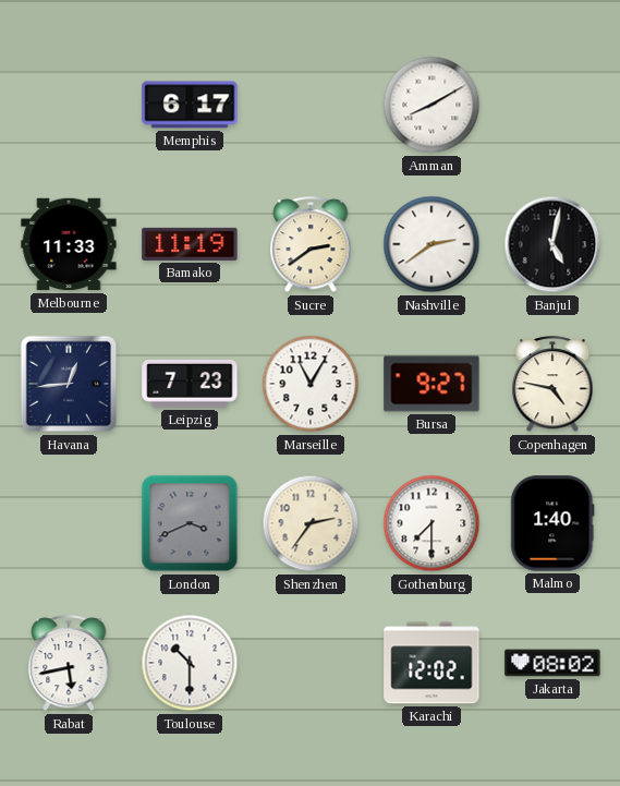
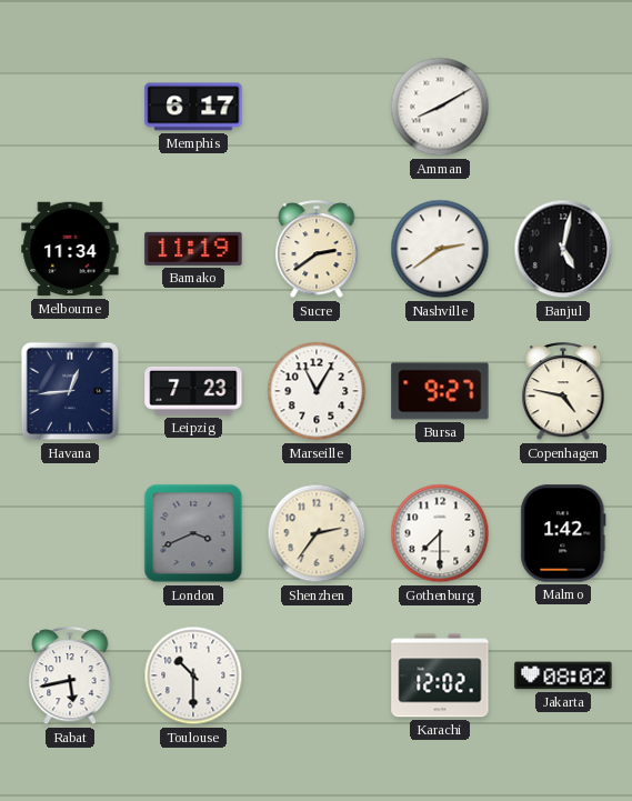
Melbourne: 11:33 -> 11:34 (70, 249)
Malmo: 1:40 -> 1:42 (563, 533)
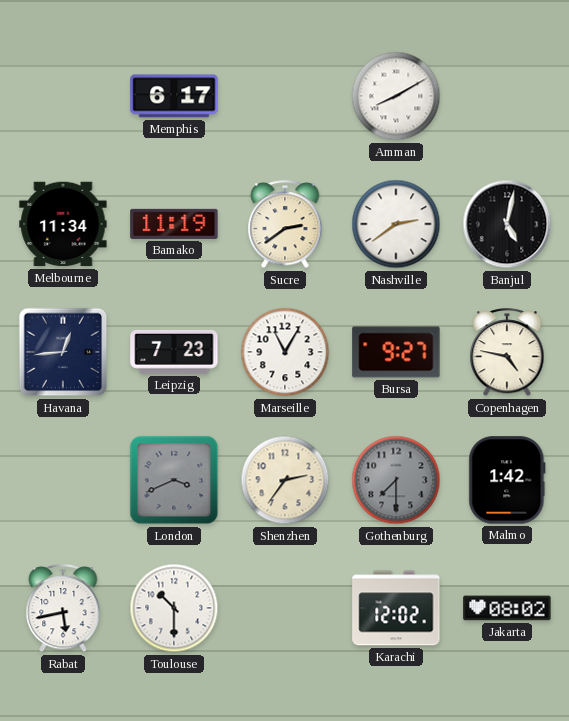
Gothenburg dial: white -> grey (396, 480)
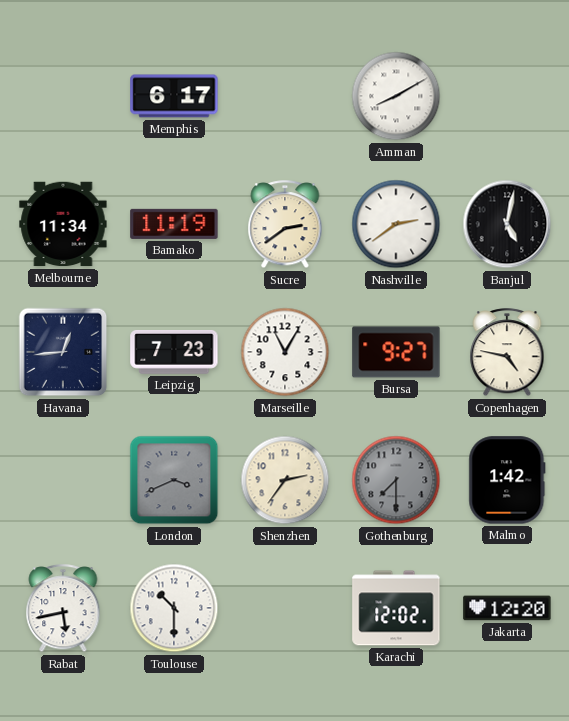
Jakarta: 08:02 -> 12:20 (507, 608)
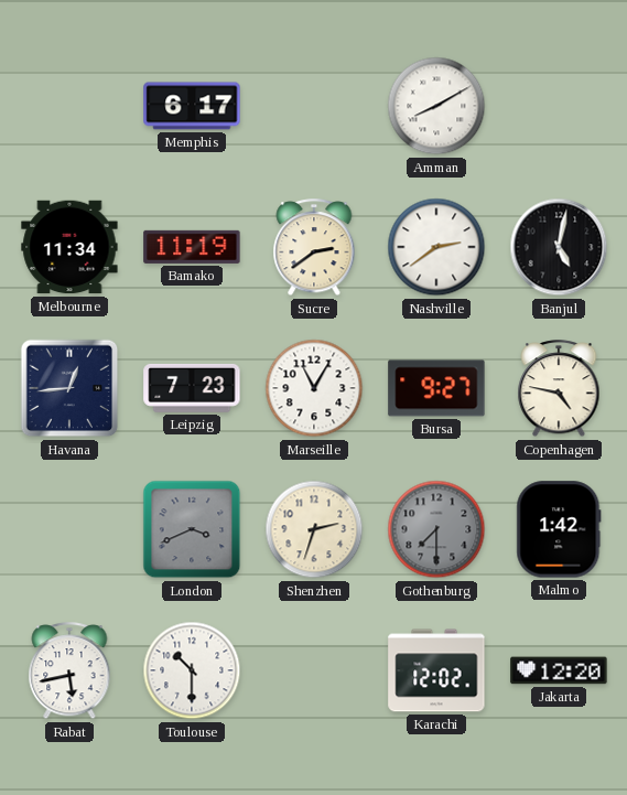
Shenzhen: 2:36 -> 2:33 (314, 529)
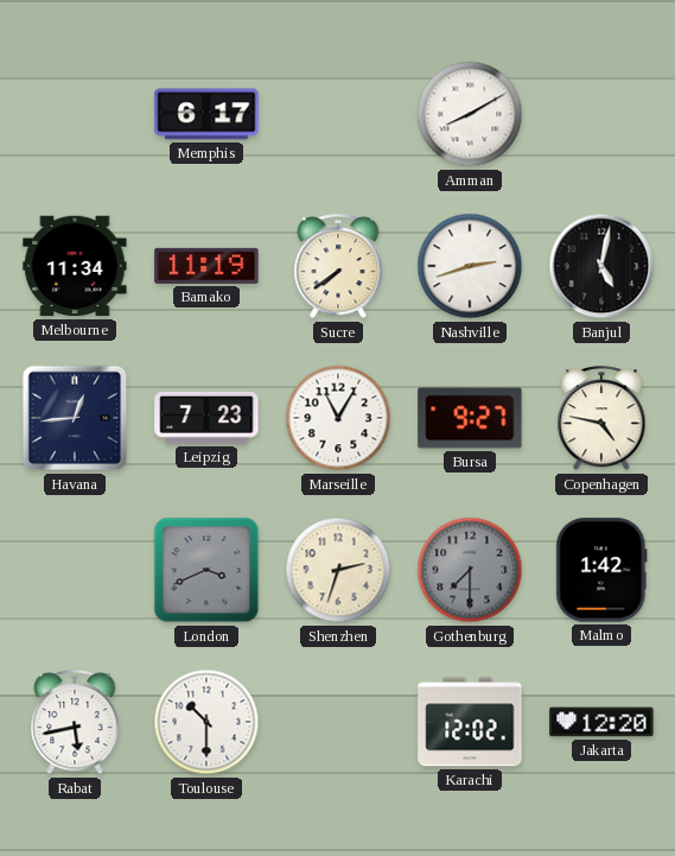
Sucre: 2:39 -> 7:39 (338, 267)
Nashville: 2:39 -> 2:42 (470, 266)
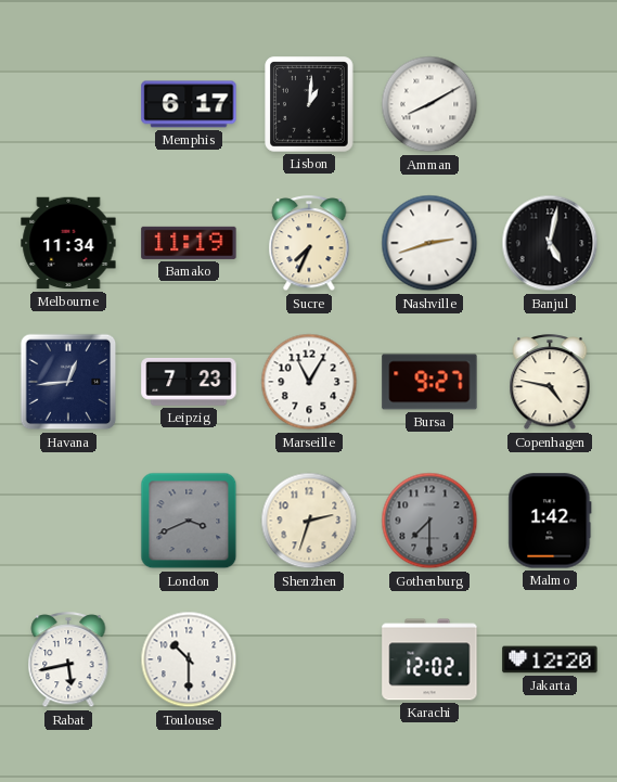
Lisbon: none -> 1:01 (309, 104)
Sucre: 7:39 -> 7:34 (309, 244)
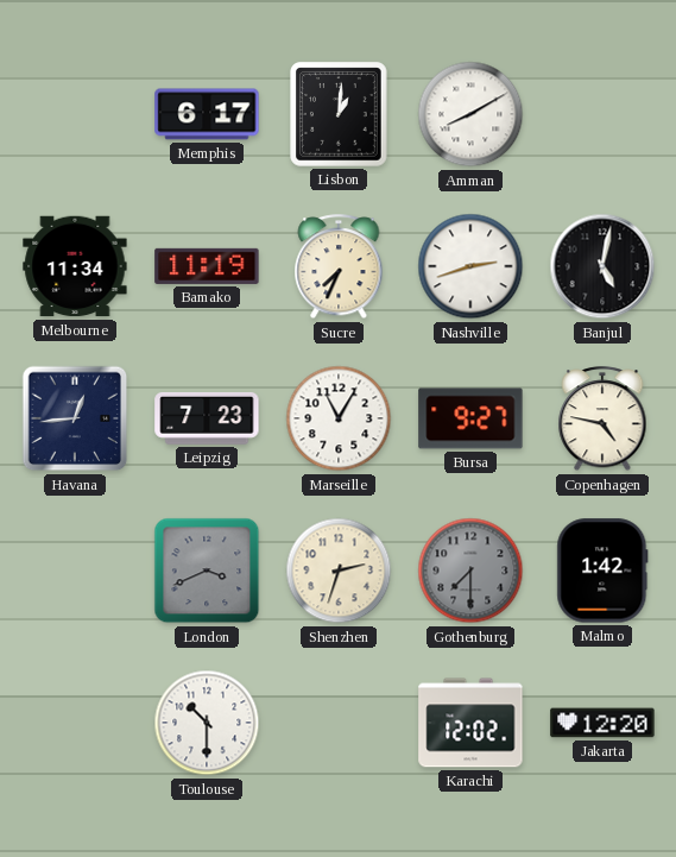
Rabat: 5:43 -> none (68, 661)
